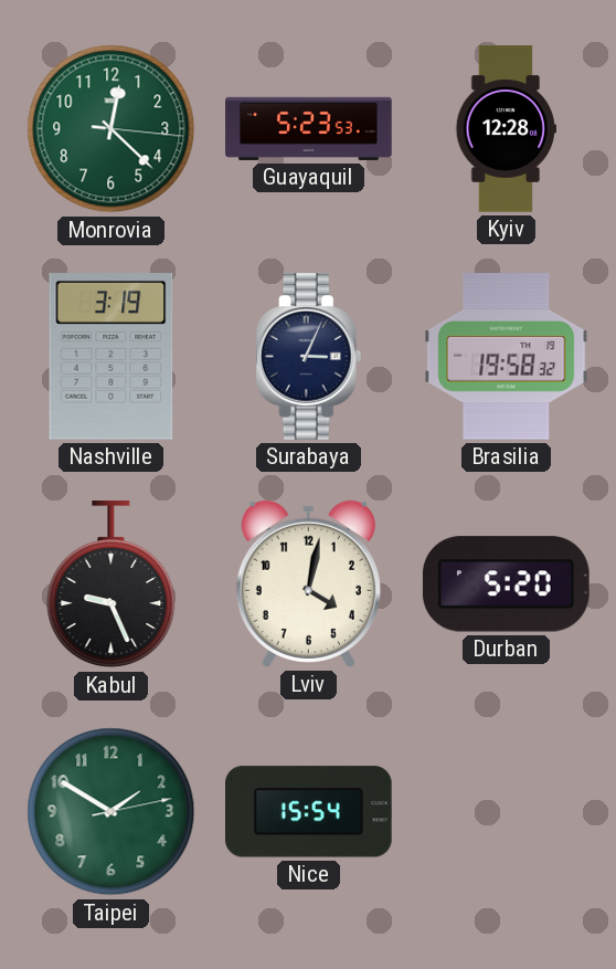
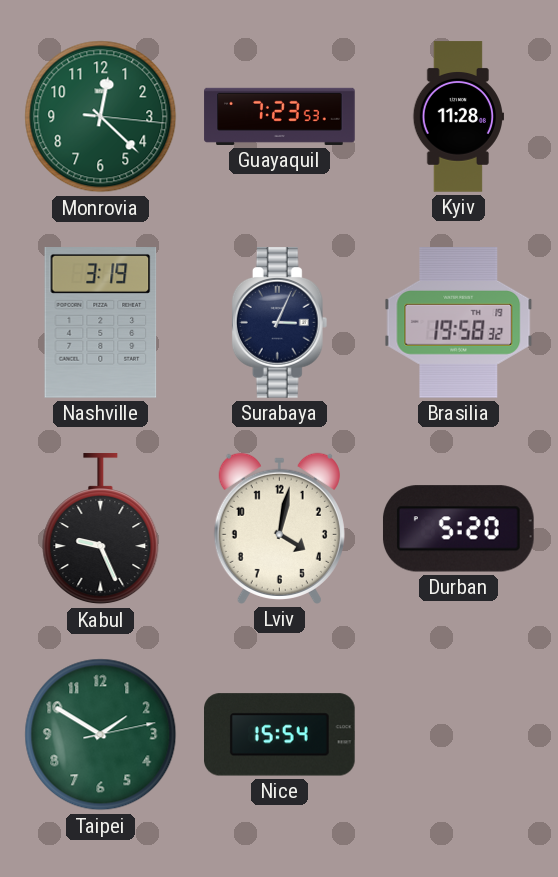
Guayaquil: 5:23 -> 7:23 (280, 116)
Kyiv: 12:28 -> 11:28 (458, 117)
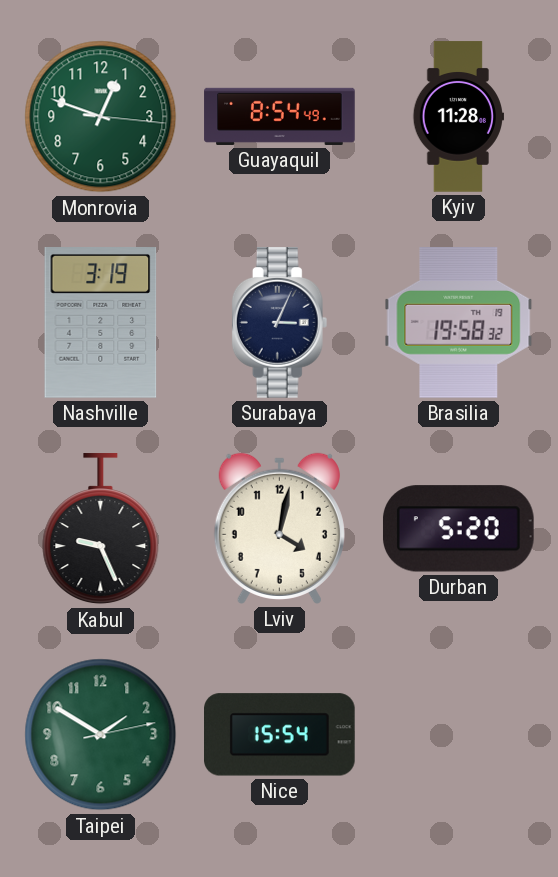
Monrovia: 12:22 -> 12:48 (101, 117)
Guayaquil: 7:23 -> 8:54 (280, 116)
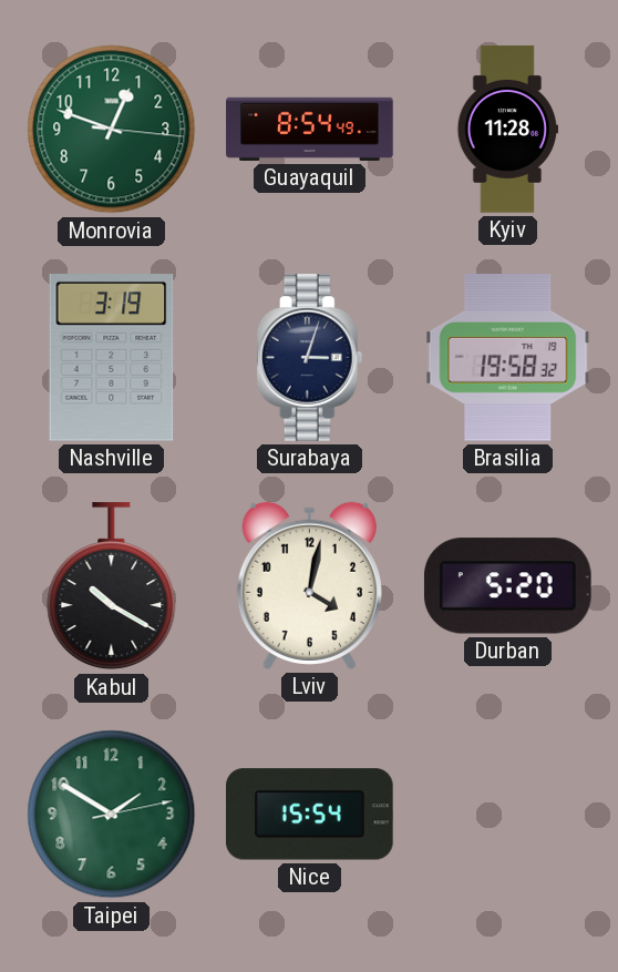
Surabaya: 3:04 -> 3:03 (310, 358)
Kabul: 9:26 -> 10:20 (112, 586)
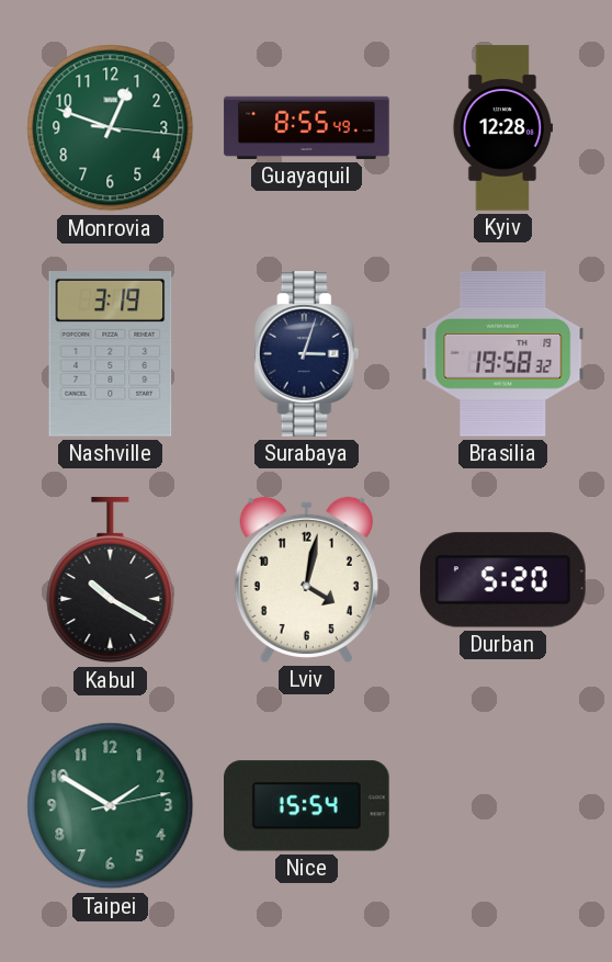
Guayaquil: 8:54 -> 8:55 (307, 127)
Kyiv: 11:28 -> 12:28 (502, 128)
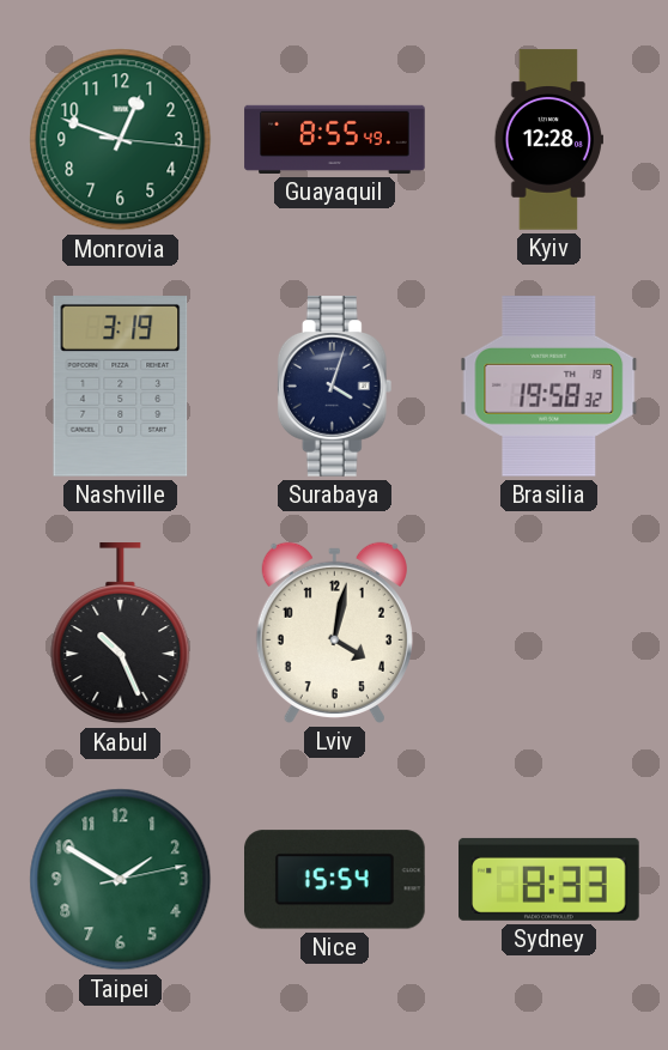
Surabaya: 3:03 -> 4:03 (335, 387)
Kabul: 10:20 -> 10:26 (121, 633)
Durban: 5:20 -> none (502, 580)
Sydney: none -> 8:33 (549, 879)
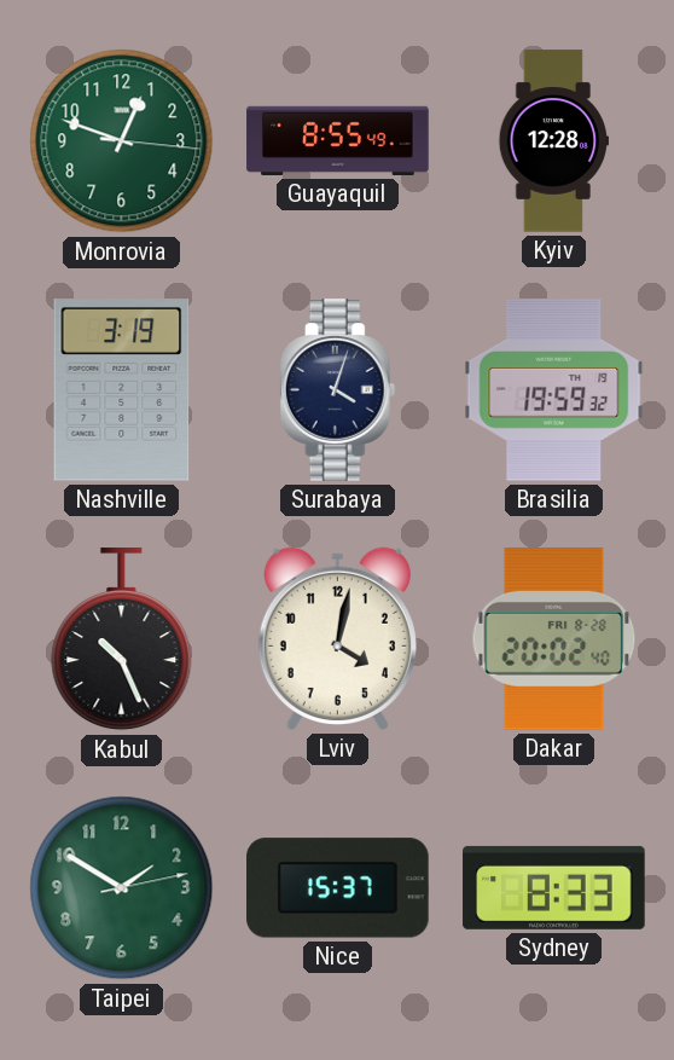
Brasilia: 19:58 -> 19:59 (554, 390)
Dakar: none -> 20:02 (554, 639)
Nice: 15:54 -> 15:37 (338, 888)
